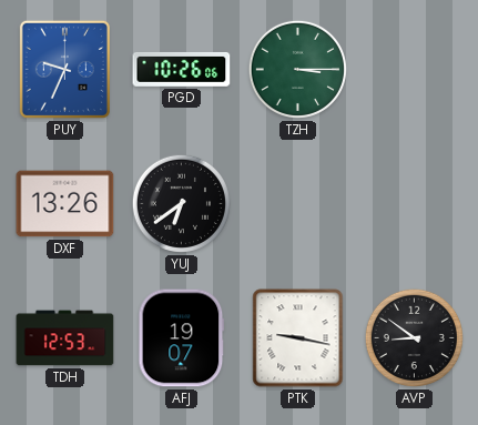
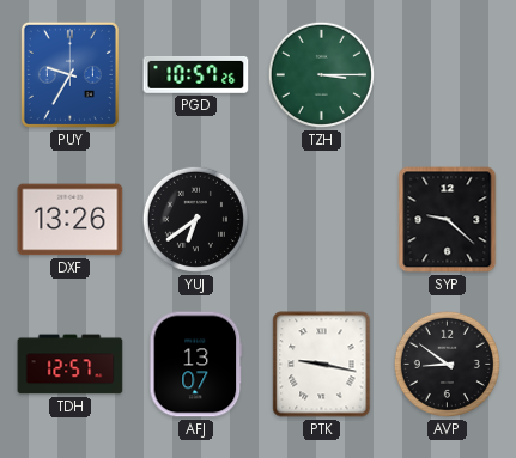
PUY: 9:34 -> 9:35 (69, 74)
PGD: 10:26 -> 10:57 (196, 74)
SYP: none -> 9:22 (448, 220)
TDH: 12:53 -> 12:57 (71, 365)
AFJ: 19:07 -> 13:07 (196, 365)
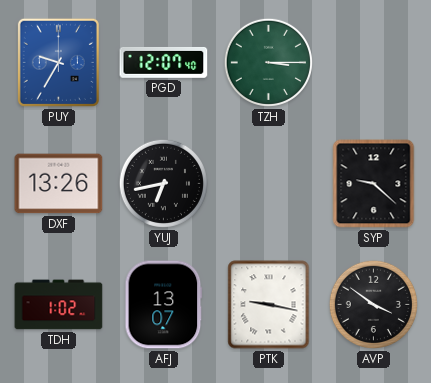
PGD: 10:57 -> 12:07 (164, 62)
YUJ: 6:39 -> 6:43 (163, 183)
TDH: 12:57 -> 1:02 (59, 305)
AVP: 8:51 -> 3:51 (373, 304)
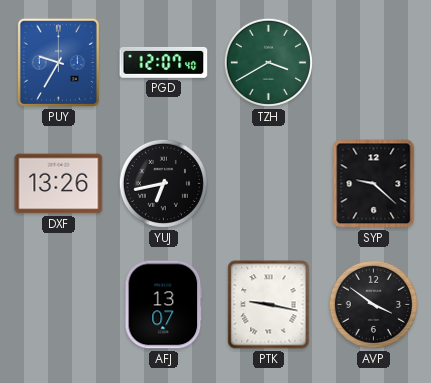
TZH: 3:15 -> 3:40 (268, 62)
TDH: 1:02 -> none (59, 305)
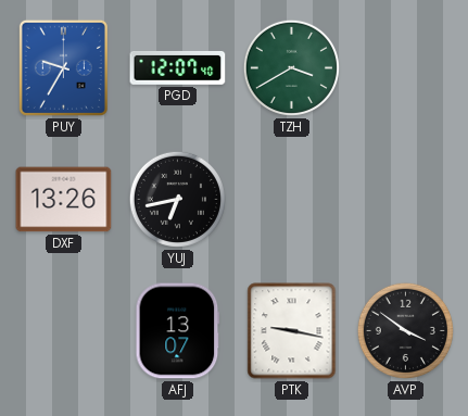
SYP: 9:22 -> none (374, 184)
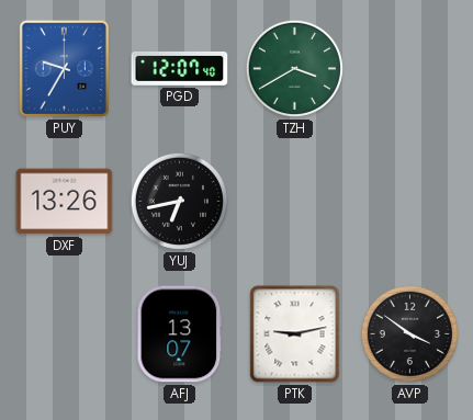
PTK: 9:17 -> 9:13 (295, 334)
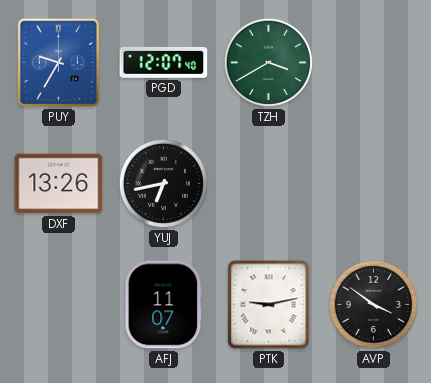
AFJ: 13:07 -> 11:07 (164, 305)
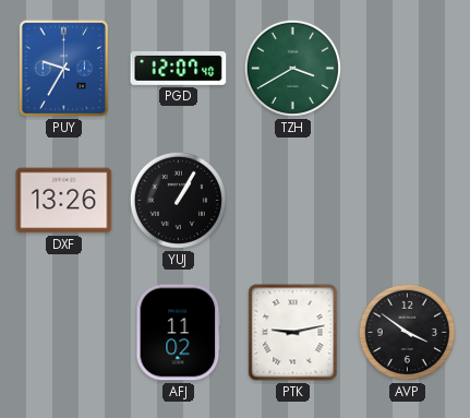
YUJ: 6:43 -> 1:05 (178, 200)
AFJ: 11:07 -> 11:02 (179, 333)
